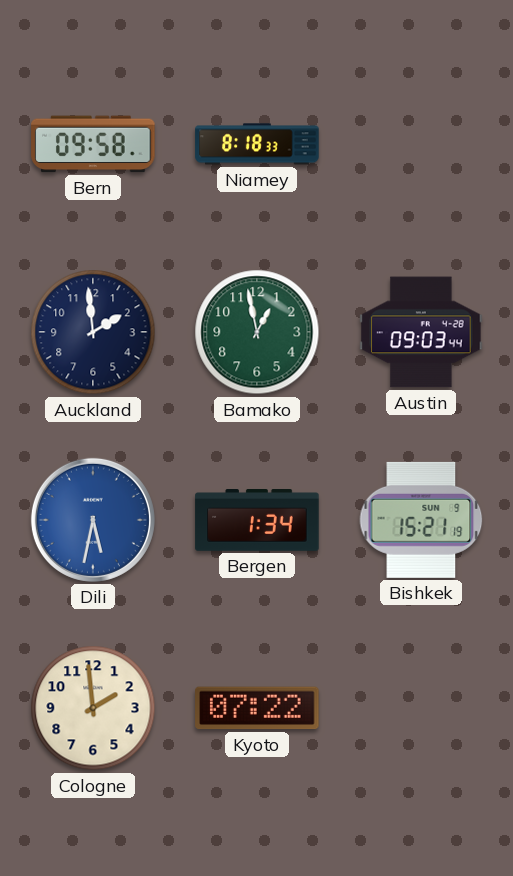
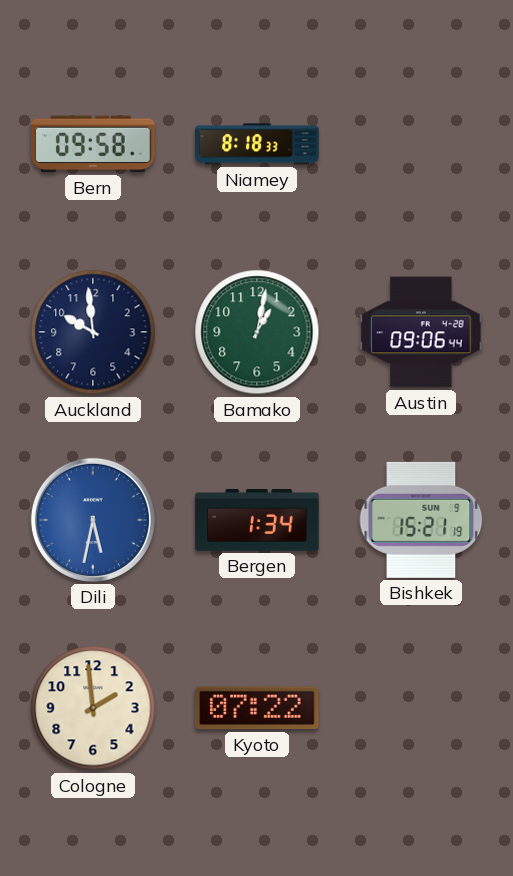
Auckland: 1:59 -> 9:59 (93, 332)
Bamako: 12:58 -> 1:02 (257, 332)
Austin: 09:03 -> 09:06 (421, 332)
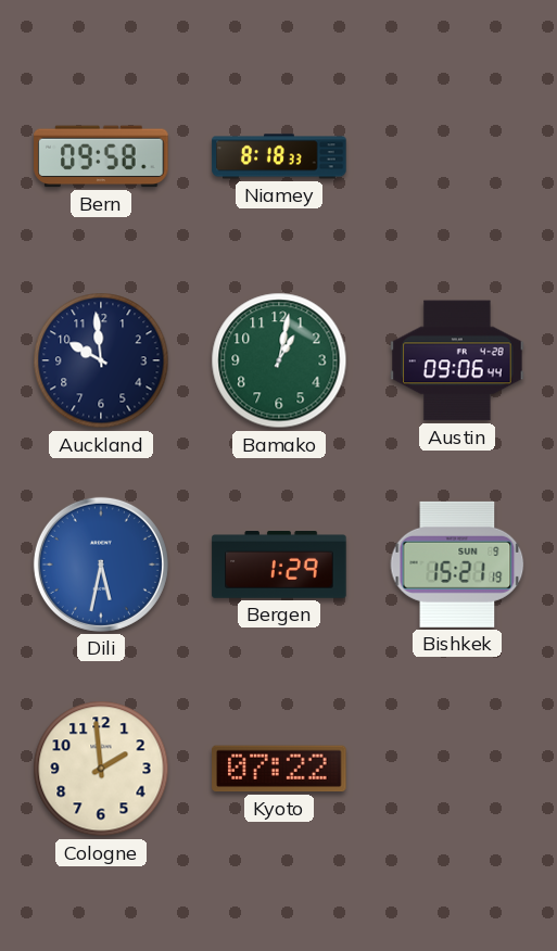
Bergen: 1:34 -> 1:29 (279, 566)
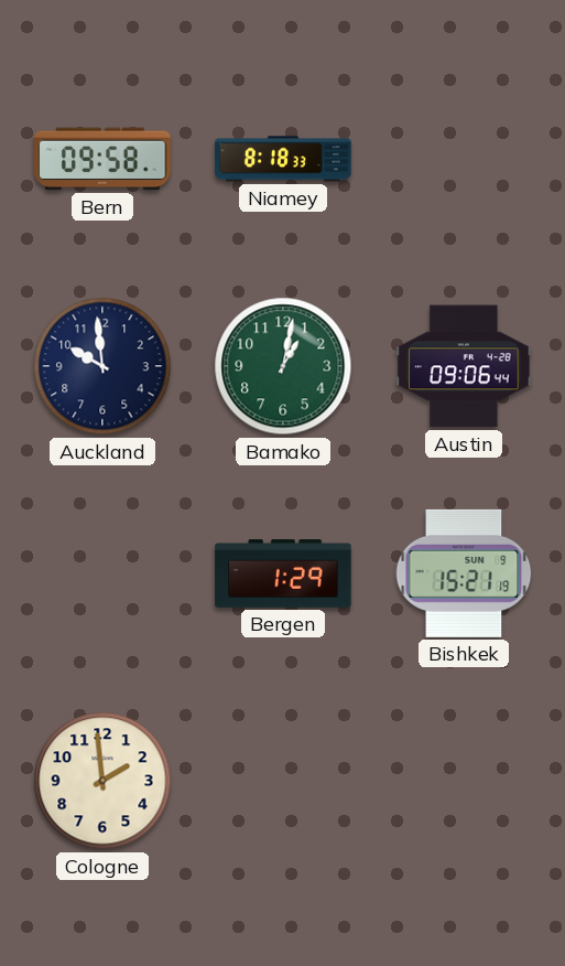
Dili: 5:32 -> none (101, 565)
Kyoto: 07:22 -> none (279, 769)
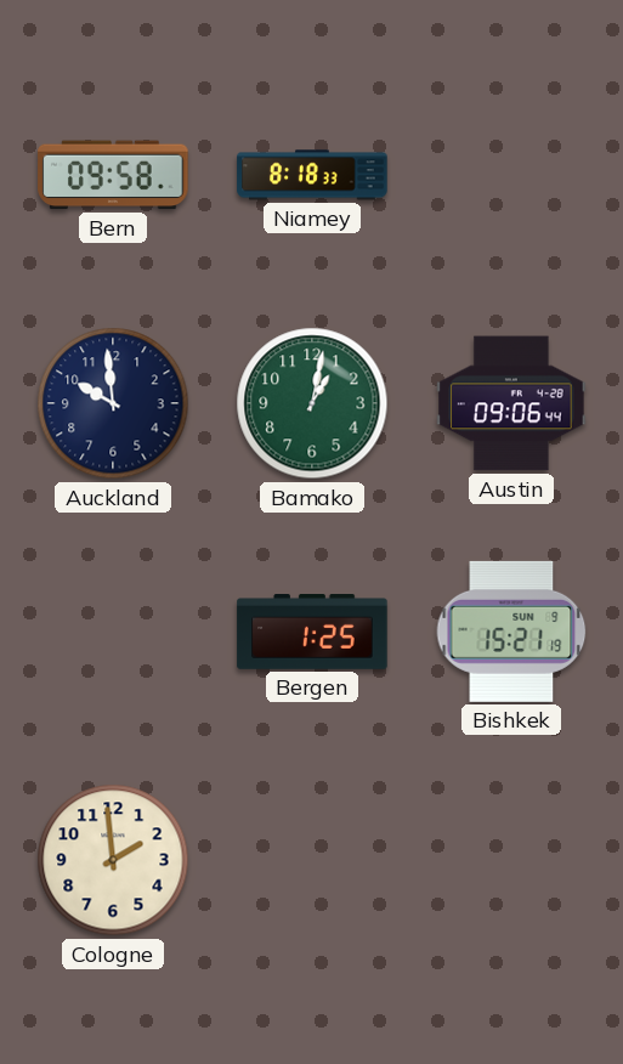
Bergen: 1:29 -> 1:25 (312, 633)
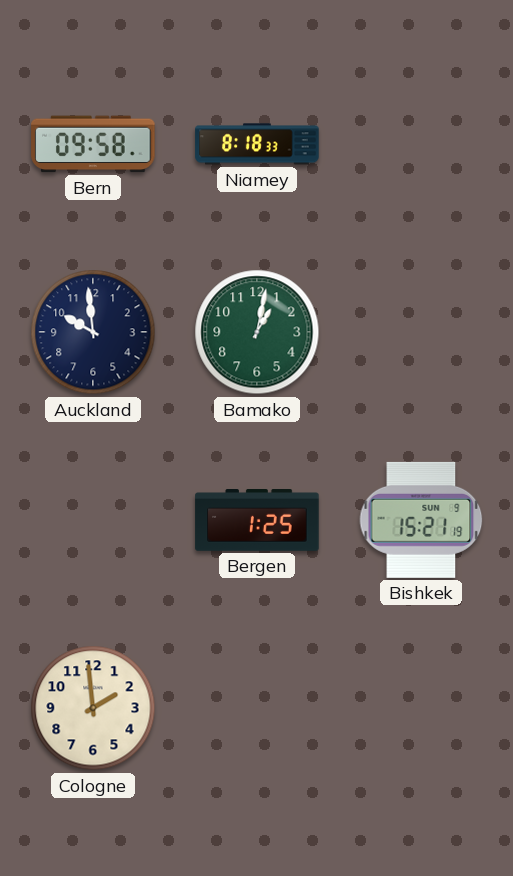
Austin: 09:06 -> none (511, 403)
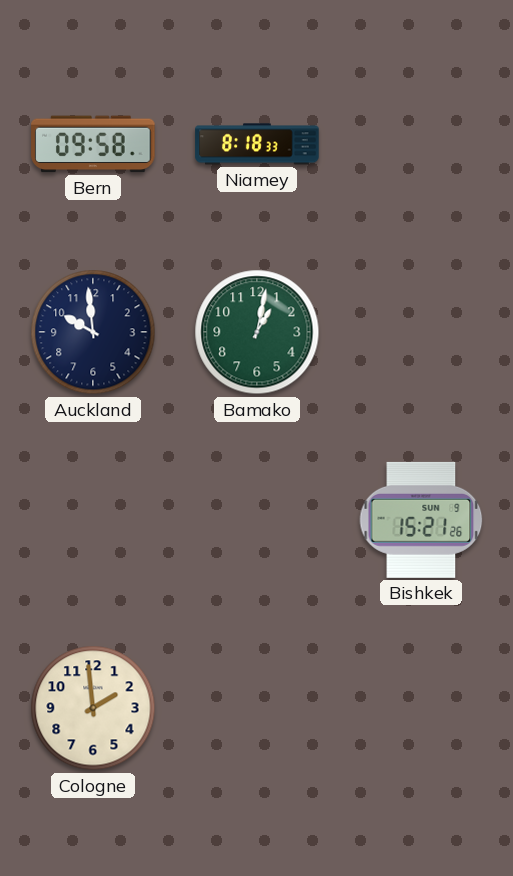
Bergen: 1:25 -> none (257, 521)
Bishkek: 15:21:19 -> 15:21:26 (421, 520)
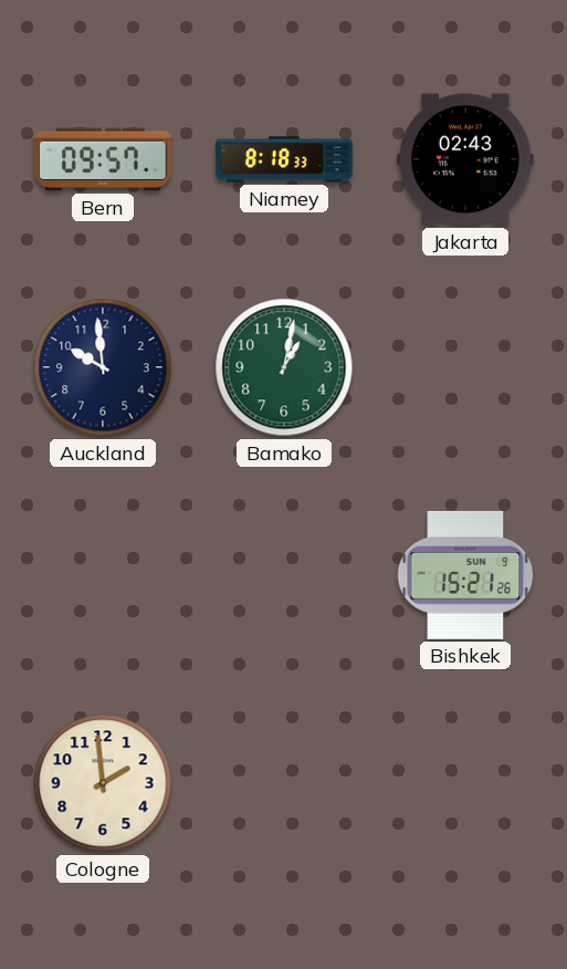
Bern: 09:58 -> 09:57 (103, 159)
Jakarta: none -> 02:43 (465, 159)
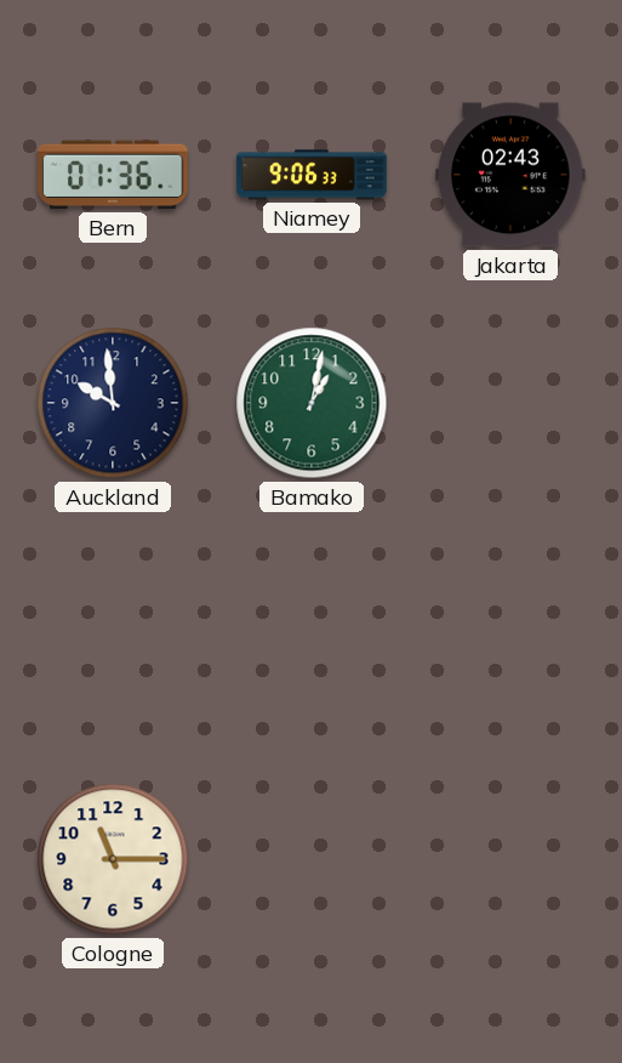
Bern: 09:57 -> 01:36 (113, 175)
Niamey: 8:18 -> 9:06 (312, 175)
Bishkek: 15:21 -> none (465, 575)
Cologne: 1:59 -> 11:15 (113, 859)
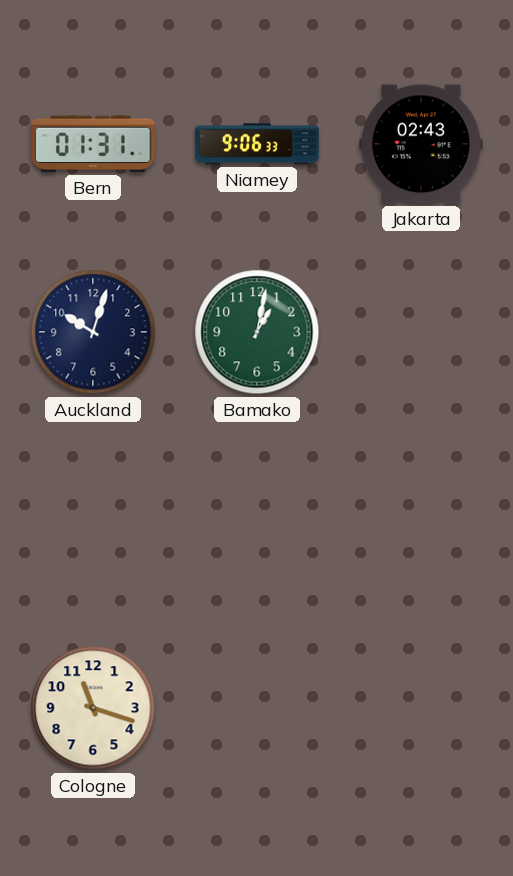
Bern: 01:36 -> 01:31 (93, 144)
Auckland: 9:59 -> 10:03 (93, 332)
Cologne: 11:15 -> 11:18 (93, 708)
